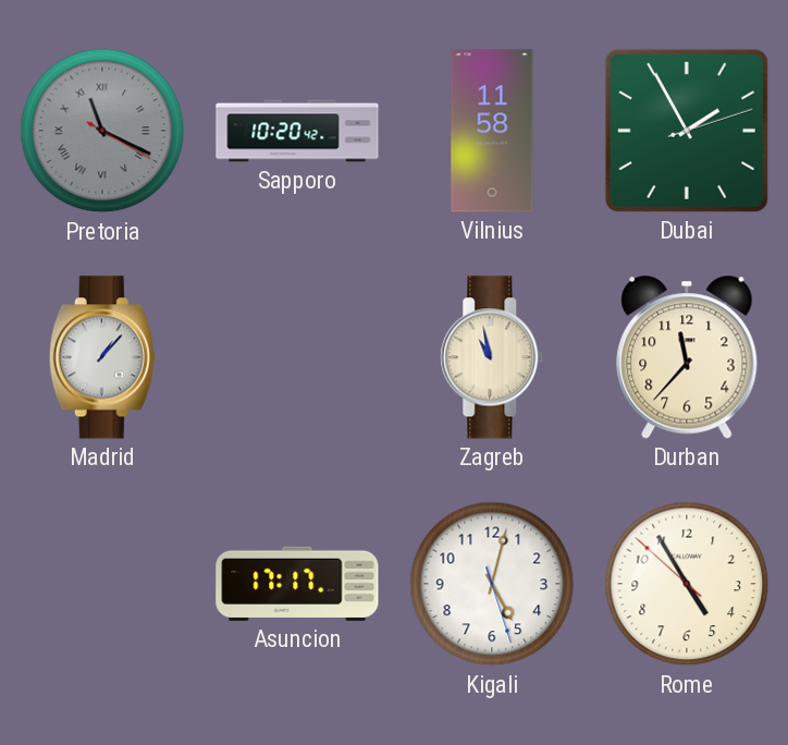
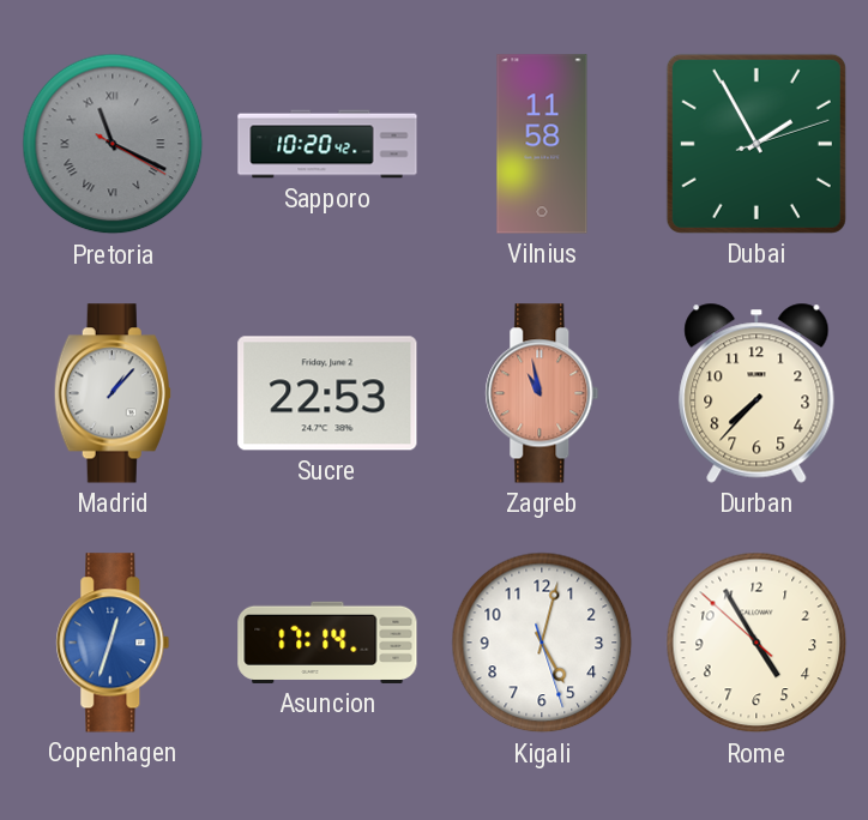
Sucre: none -> 22:53 (327, 393)
Zagreb dial: cream -> salmon (542, 393)
Durban: 11:37 -> 7:37 (757, 393)
Copenhagen: none -> 12:33 (113, 643)
Asuncion: 17:17 -> 17:14 (327, 643)
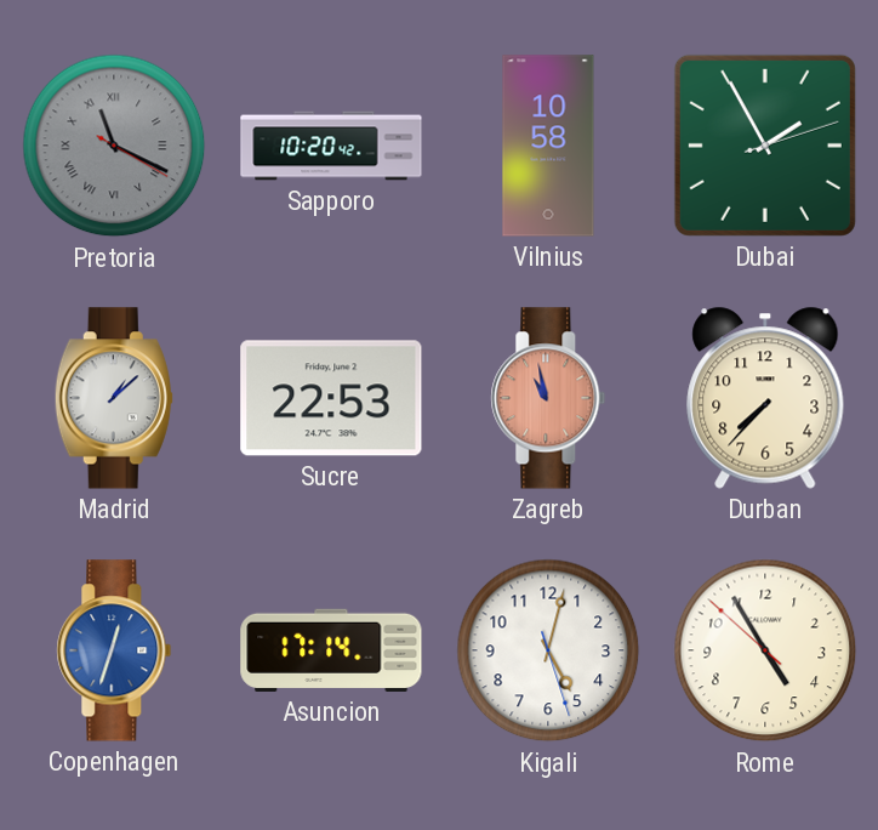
Vilnius: 11:58 -> 10:58 (548, 146)
Madrid: 1:07 -> 1:08 (114, 398)
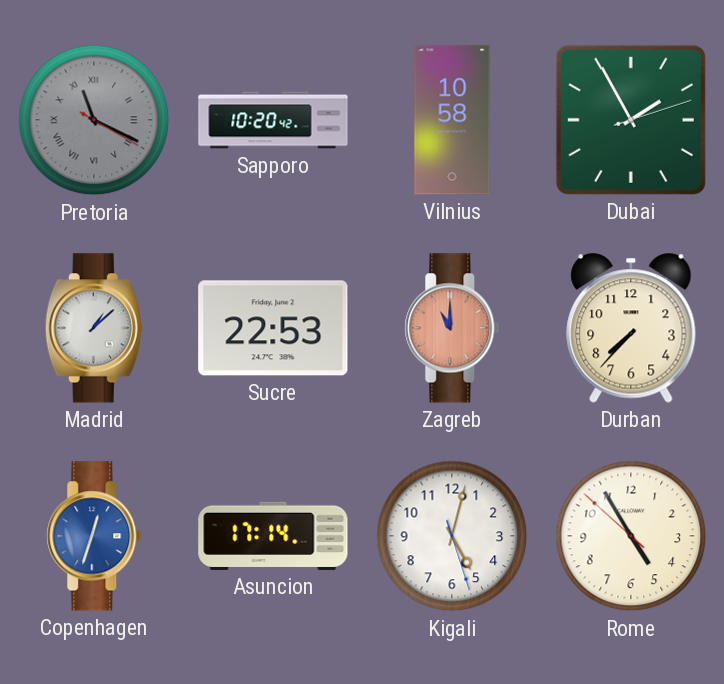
Zagreb: 10:58 -> 11:00 (452, 328)
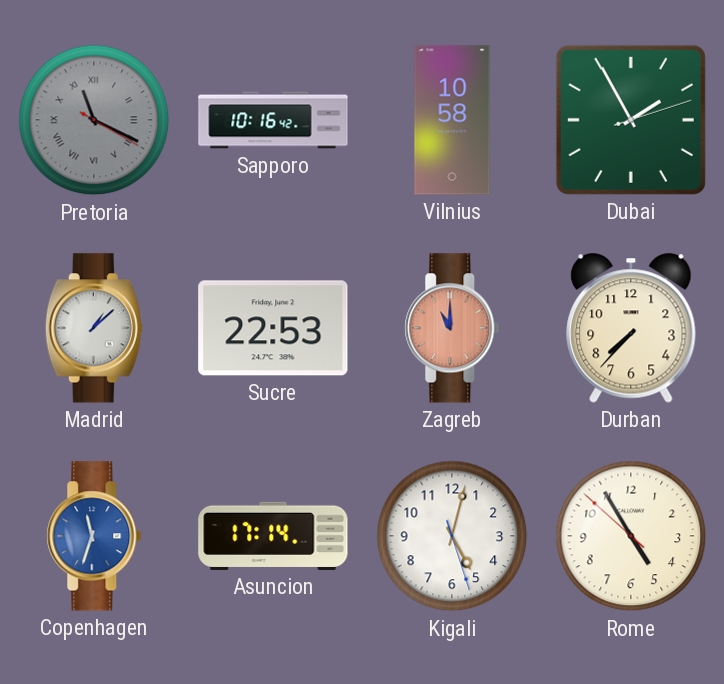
Sapporo: 10:20 -> 10:16 (273, 120)
Copenhagen: 12:33 -> 11:33 (94, 536)
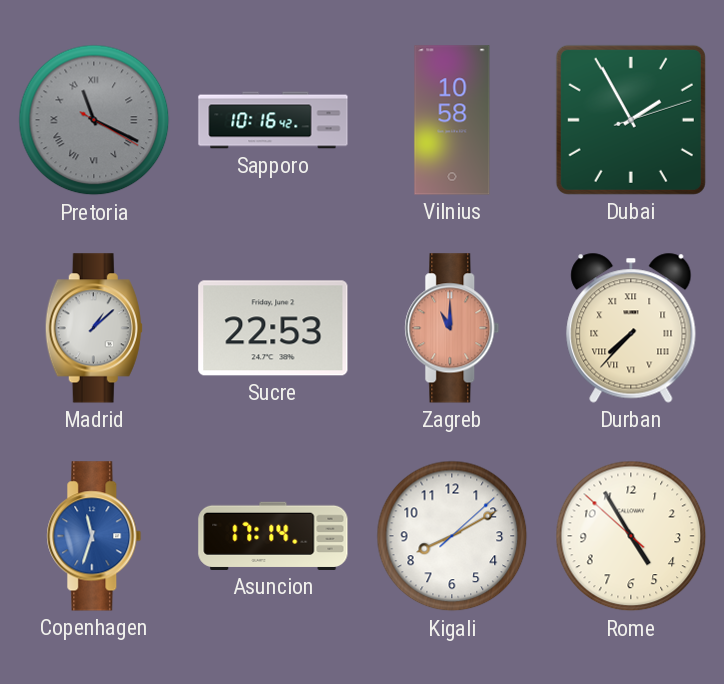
Durban numerals: Arabic -> Roman (631, 328)
Kigali: 5:02 -> 8:10 (452, 536)
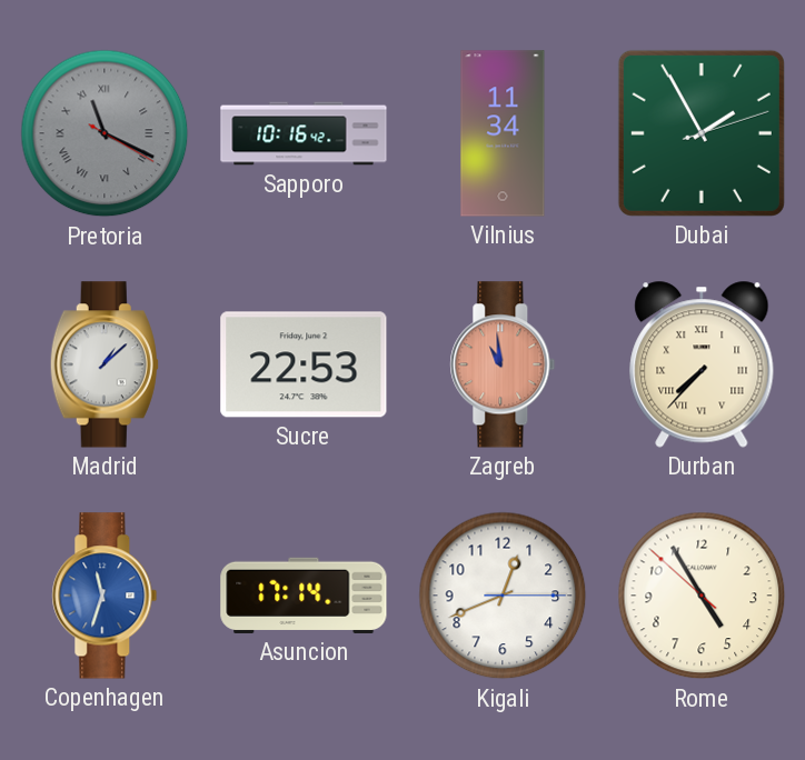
Vilnius: 10:58 -> 11:34 (503, 133)
Zagreb: 11:00 -> 10:59 (503, 364)
Kigali: 8:10 -> 12:41 (503, 596)
